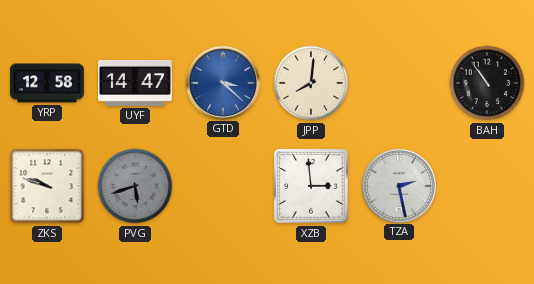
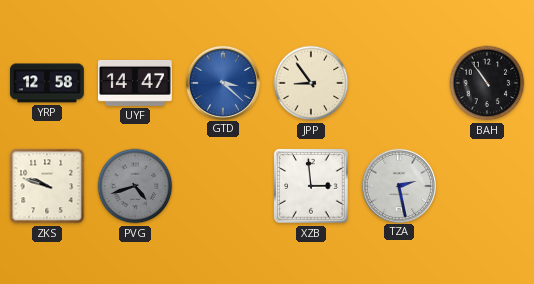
JPP: 8:01 -> 8:54 (311, 83)
PVG: 5:42 -> 4:42 (135, 186)
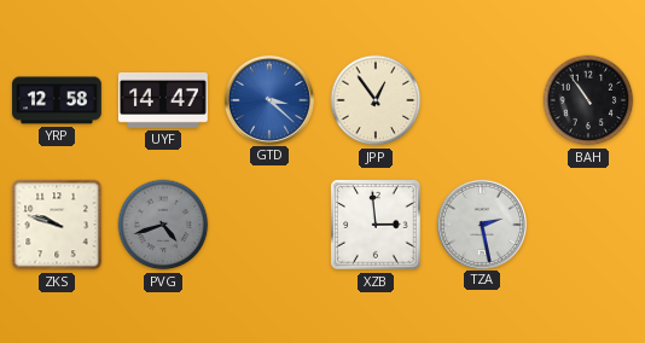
JPP: 8:54 -> 12:54 (376, 100)
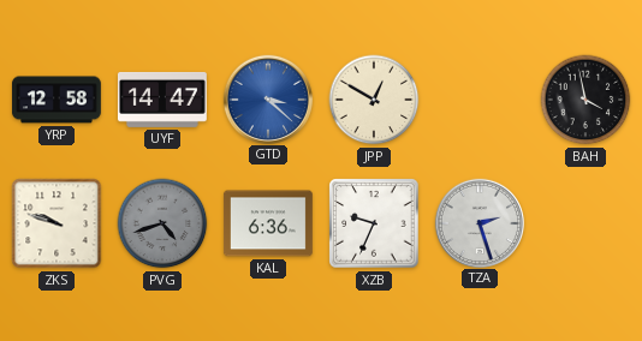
JPP: 12:54 -> 12:50 (374, 100)
BAH: 10:54 -> 3:58 (585, 100)
KAL: none -> 6:36 (268, 223)
XZB: 2:59 -> 9:34 (374, 223)
TZA: 2:28 -> 2:27 (478, 222)
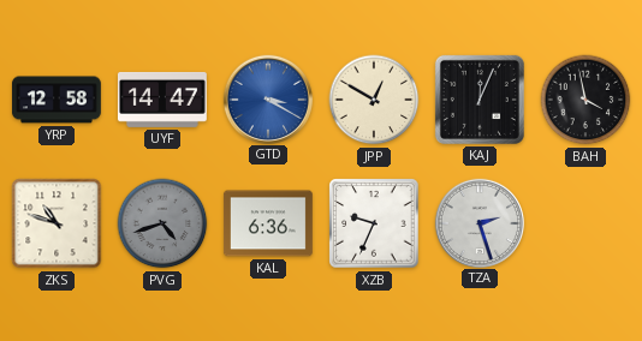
GTD: 3:22 -> 3:20 (267, 98)
KAJ: none -> 12:04 (480, 100)
ZKS: 9:48 -> 10:48 (57, 223)
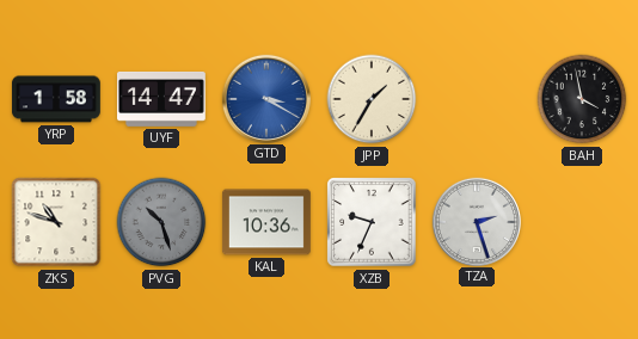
YRP: 12:58 -> 1:58 (56, 99)
JPP: 12:50 -> 1:35 (372, 99)
KAJ: 12:04 -> none (480, 100)
PVG: 4:42 -> 10:27 (161, 222)
KAL: 6:36 -> 10:36 (266, 222)
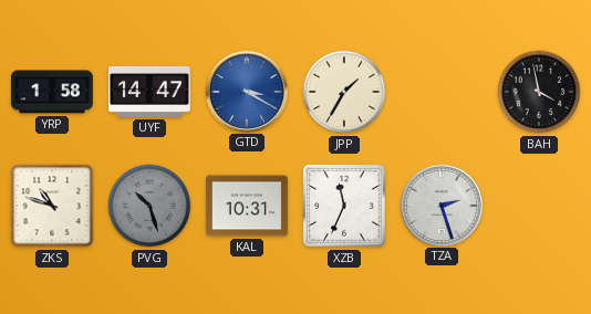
KAL: 10:36 -> 10:31 (247, 206)
XZB: 9:34 -> 11:34 (344, 206)
